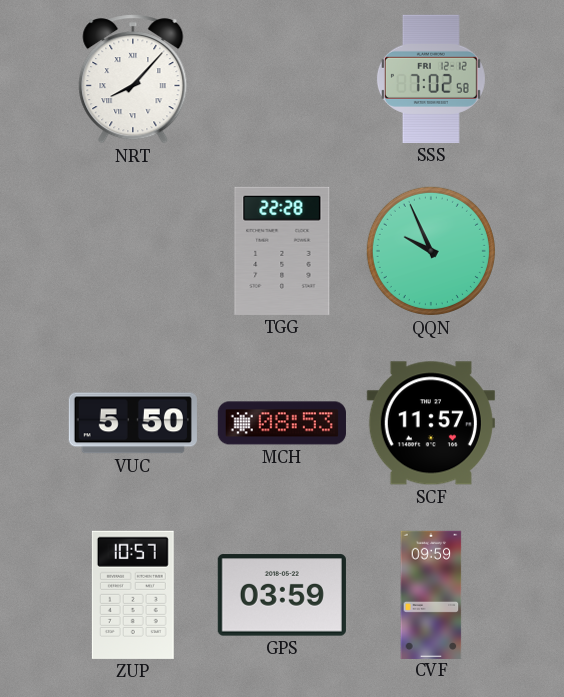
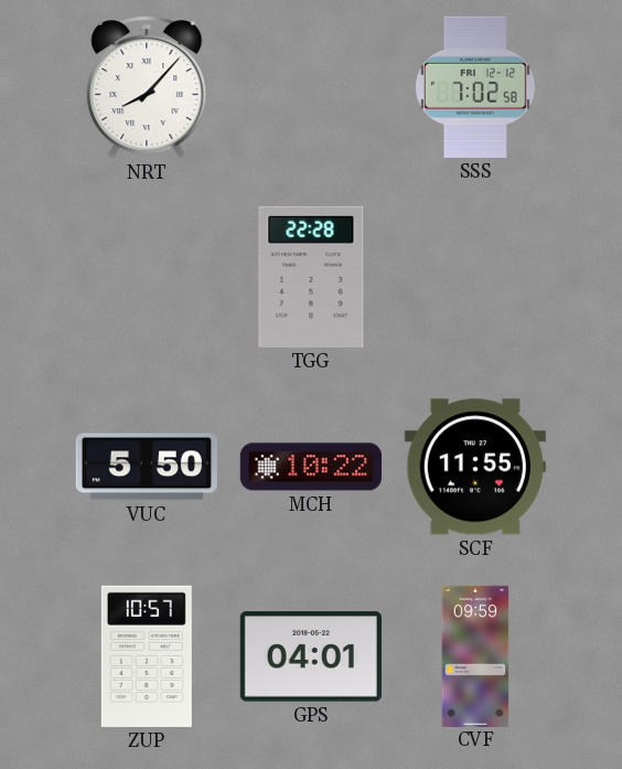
QQN: 9:56 -> none (431, 251)
MCH: 08:53 -> 10:22 (311, 467)
SCF: 11:57 -> 11:55 (475, 467)
GPS: 03:59 -> 04:01 (311, 656)
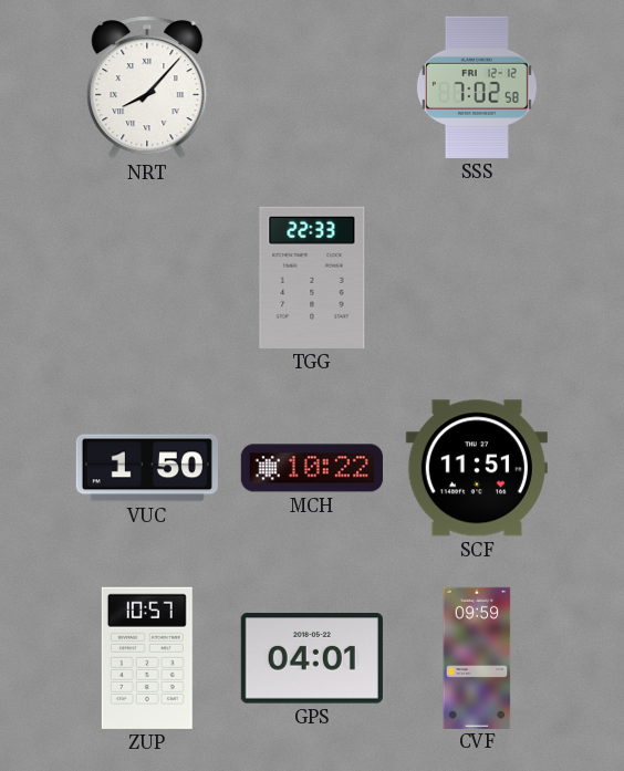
TGG: 22:28 -> 22:33 (312, 278)
VUC: 5:50 -> 1:50 (147, 468)
SCF: 11:55 -> 11:51 (477, 468)
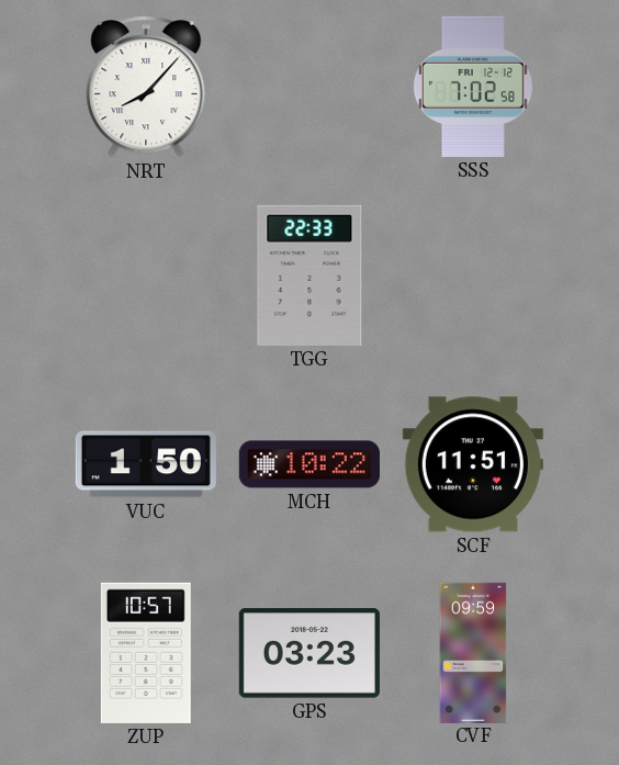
GPS: 04:01 -> 03:23 (309, 653)
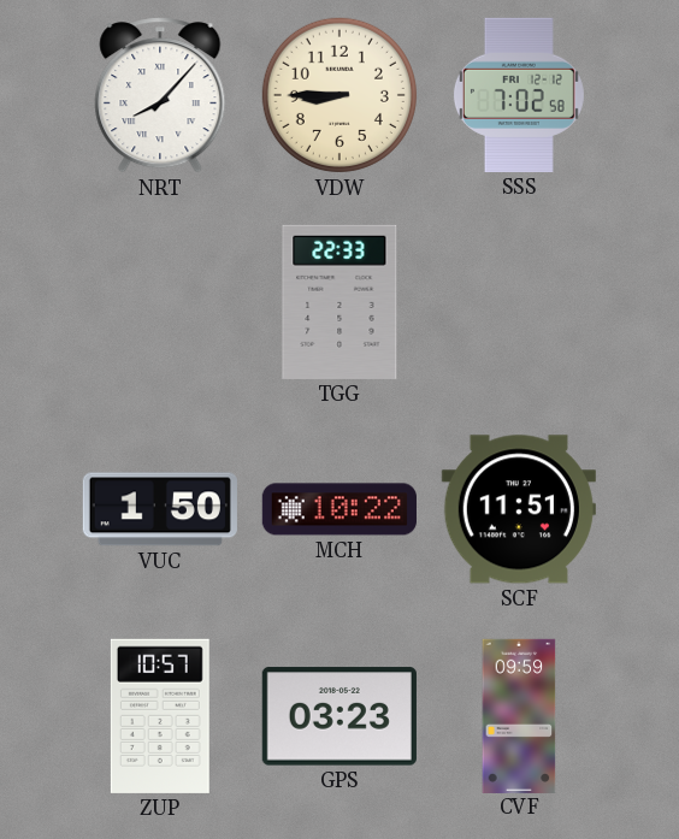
VDW: none -> 8:45 (339, 95)
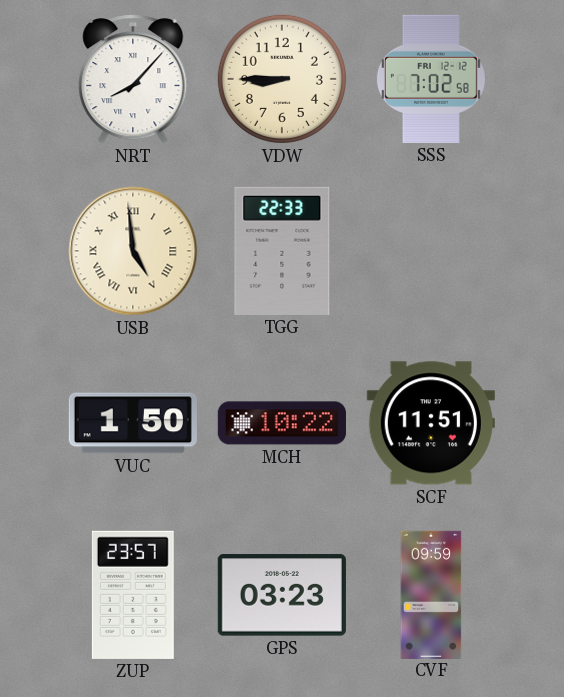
USB: none -> 4:59 (133, 251)
ZUP: 10:57 -> 23:57 (133, 595)
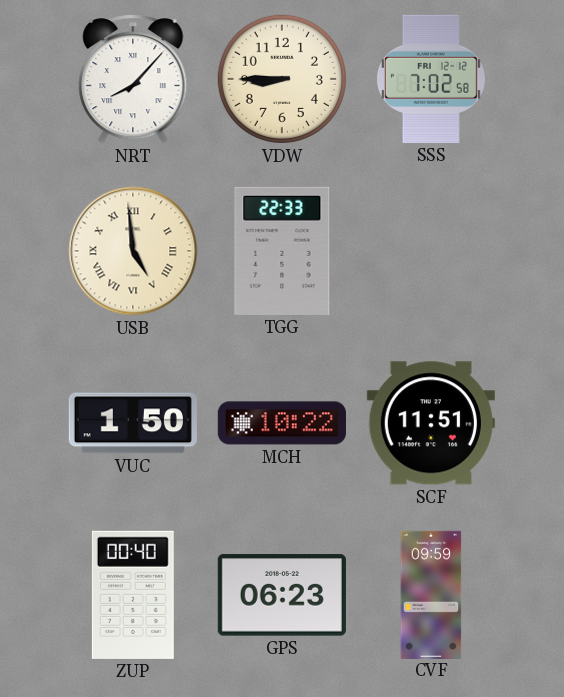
ZUP: 23:57 -> 00:40 (133, 595)
GPS: 03:23 -> 06:23 (282, 595)
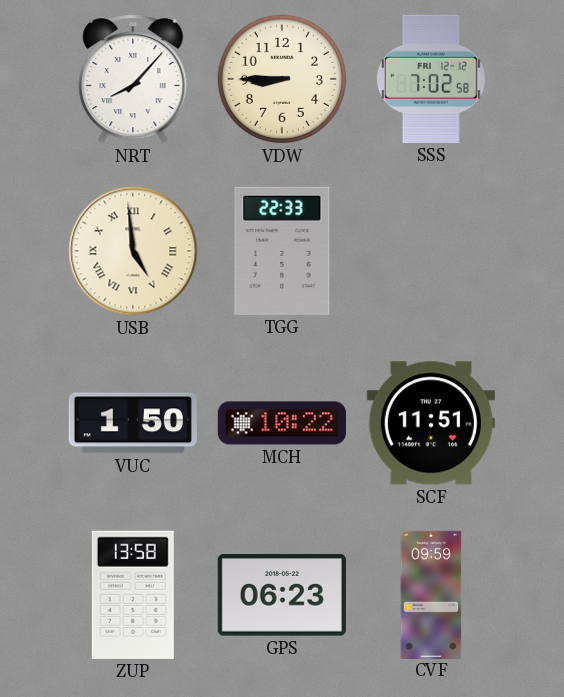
ZUP: 00:40 -> 13:58 (133, 595)
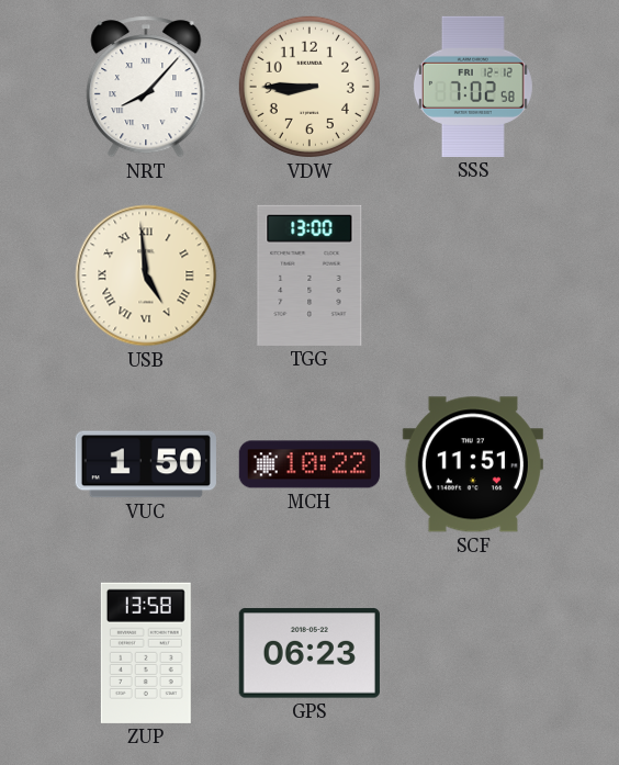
TGG: 22:33 -> 13:00 (309, 275)
CVF: 09:59 -> none (431, 594)
